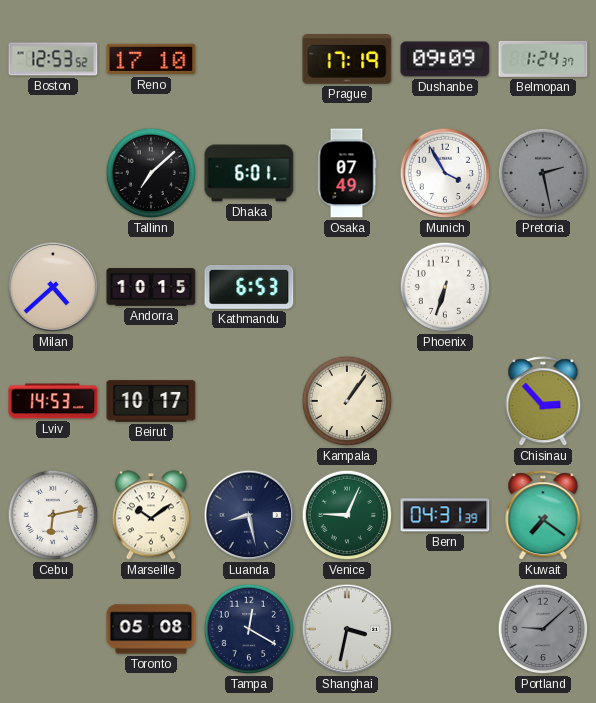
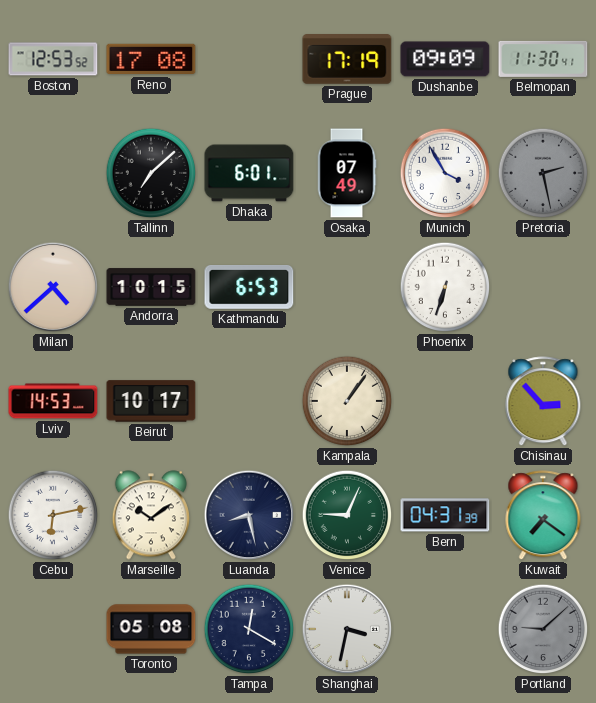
Reno: 17:10 -> 17:08 (151, 59)
Belmopan: 1:24 -> 11:30 (543, 59)
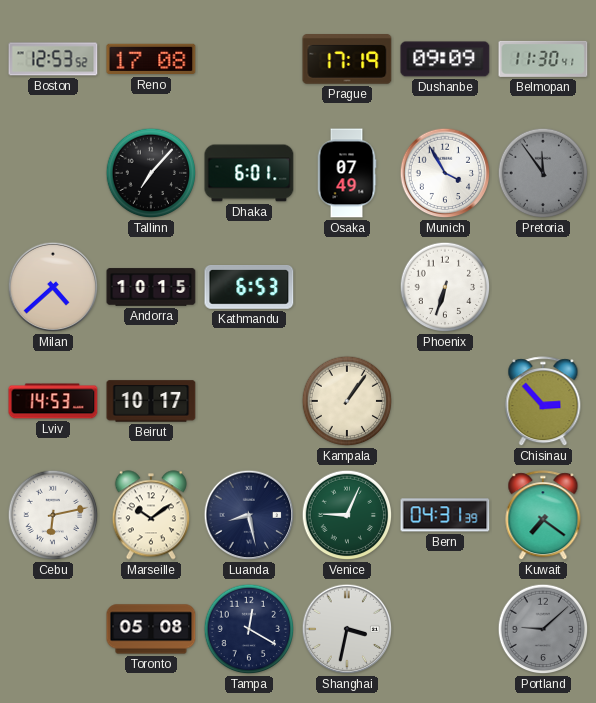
Tallinn: 7:08 -> 7:07 (151, 173)
Pretoria: 2:28 -> 11:54 (543, 173)
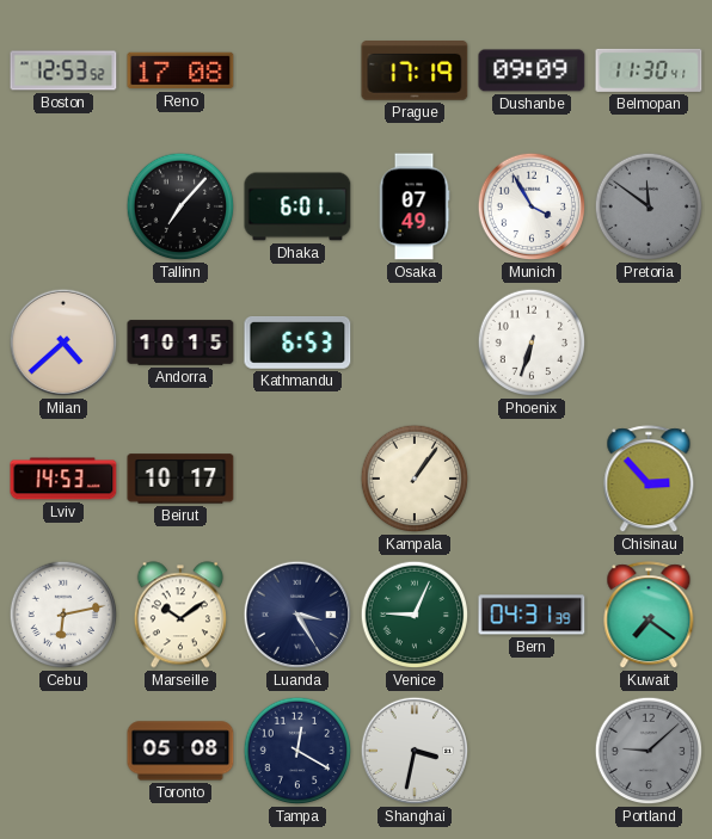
Pretoria: 11:54 -> 11:51 (649, 206)
Luanda: 8:28 -> 3:25 (297, 615)
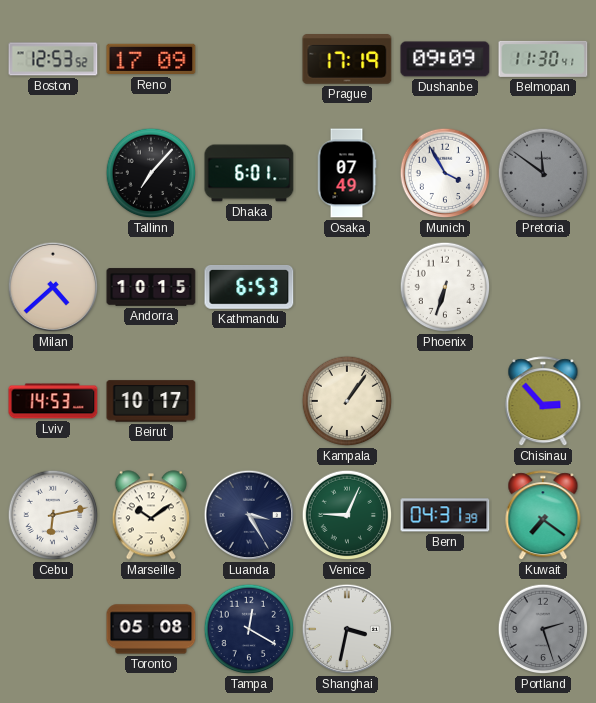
Reno: 17:08 -> 17:09 (151, 59)
Portland: 9:08 -> 2:27 (543, 629)
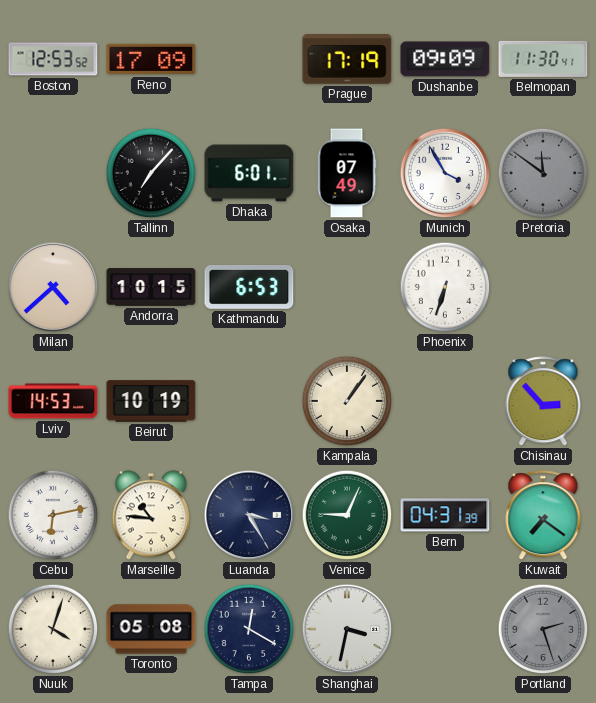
Beirut: 10:17 -> 10:19 (151, 401)
Marseille: 10:09 -> 10:46 (151, 515)
Nuuk: none -> 4:03 (53, 629)
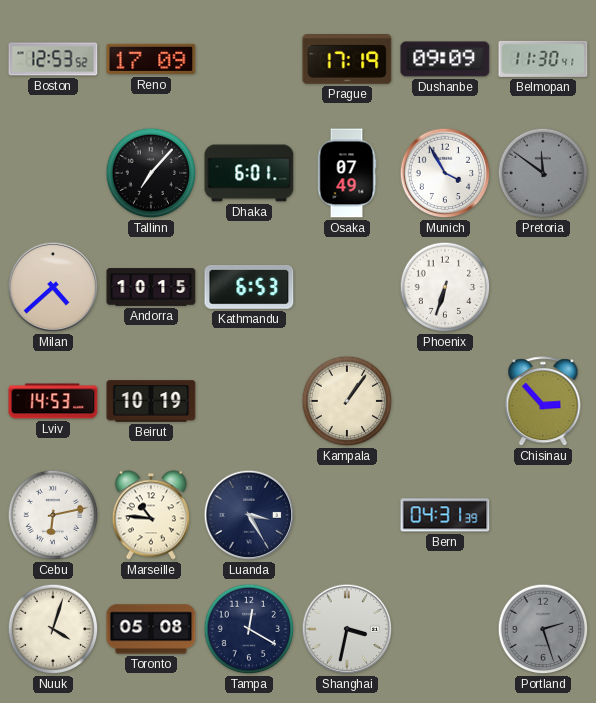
Venice: 9:04 -> none (347, 515)
Kuwait: 7:21 -> none (543, 516)
